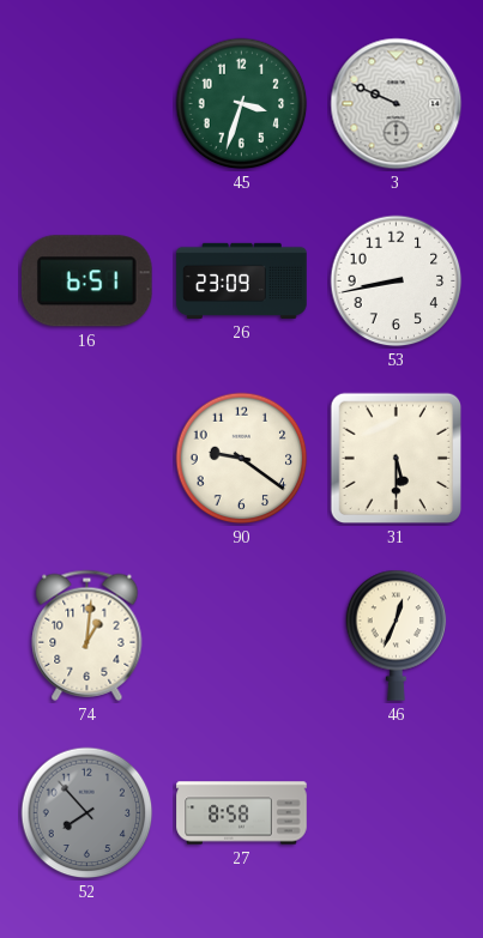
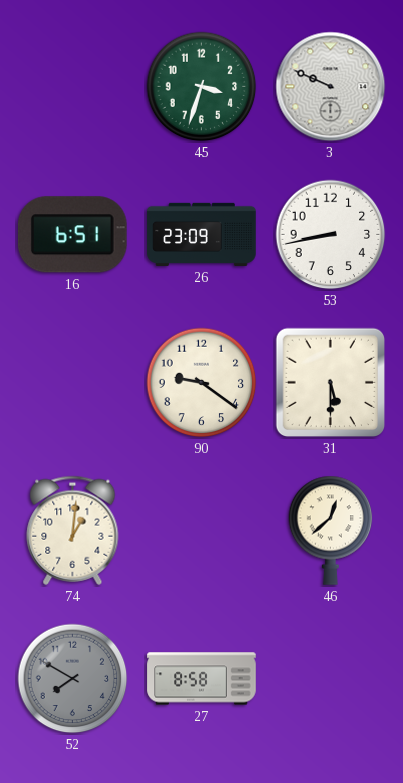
46: 12:34 -> 12:38 (331, 530)
52: 7:53 -> 7:50 (73, 679)
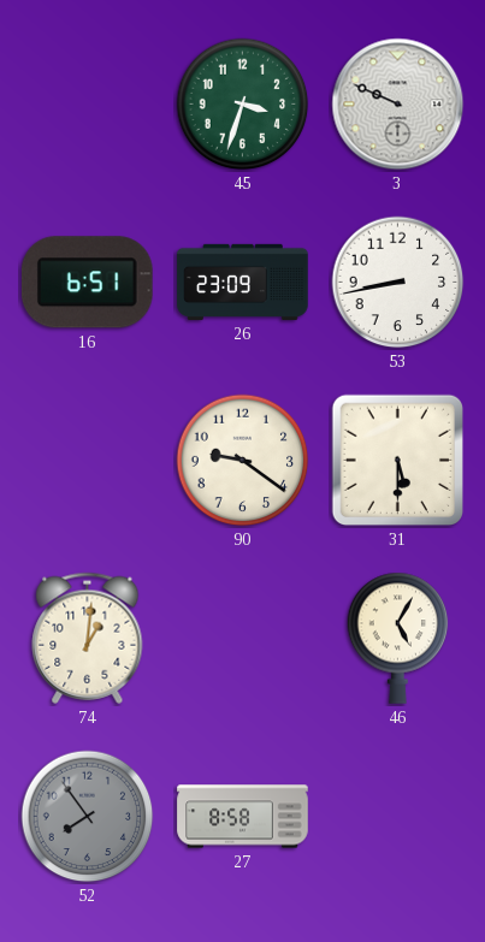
46: 12:38 -> 5:05 (398, 638)
52: 7:50 -> 7:54 (88, 817)
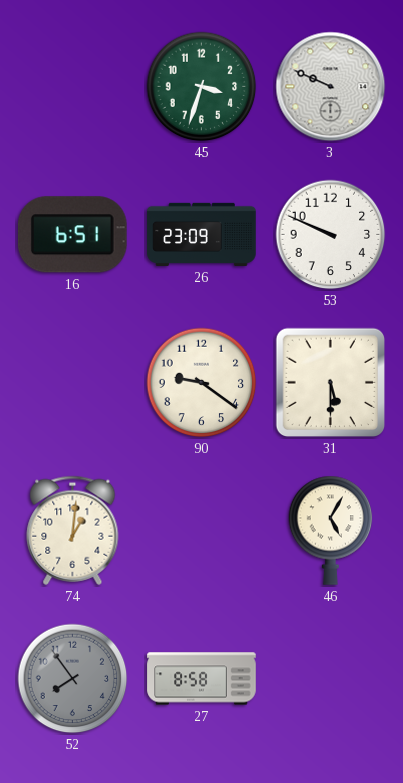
53: 8:43 -> 9:49 (331, 235)
